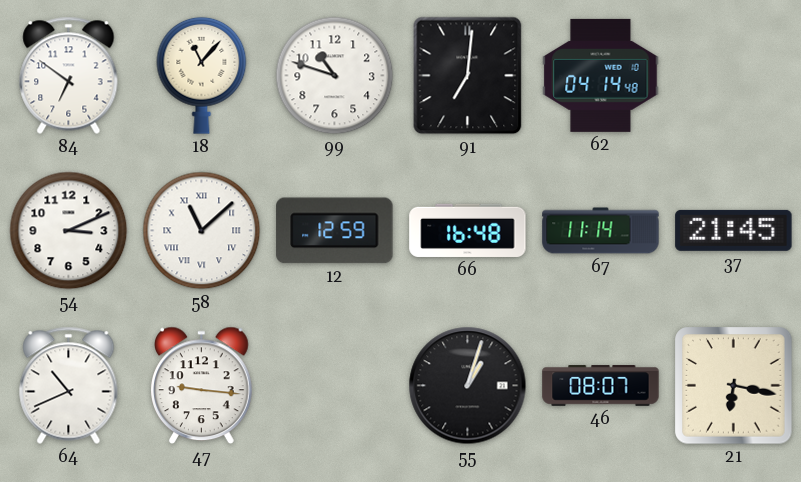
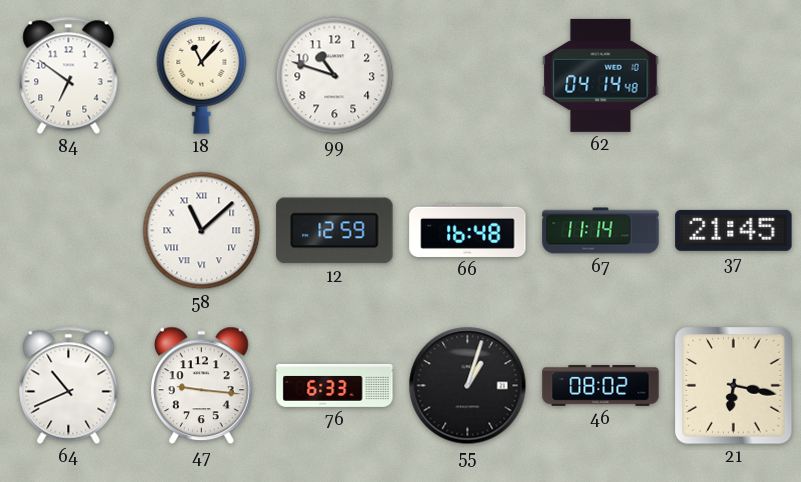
91: 7:01 -> none (468, 76)
54: 3:11 -> none (69, 231)
76: none -> 6:33 (335, 385)
46: 08:07 -> 08:02 (601, 386)
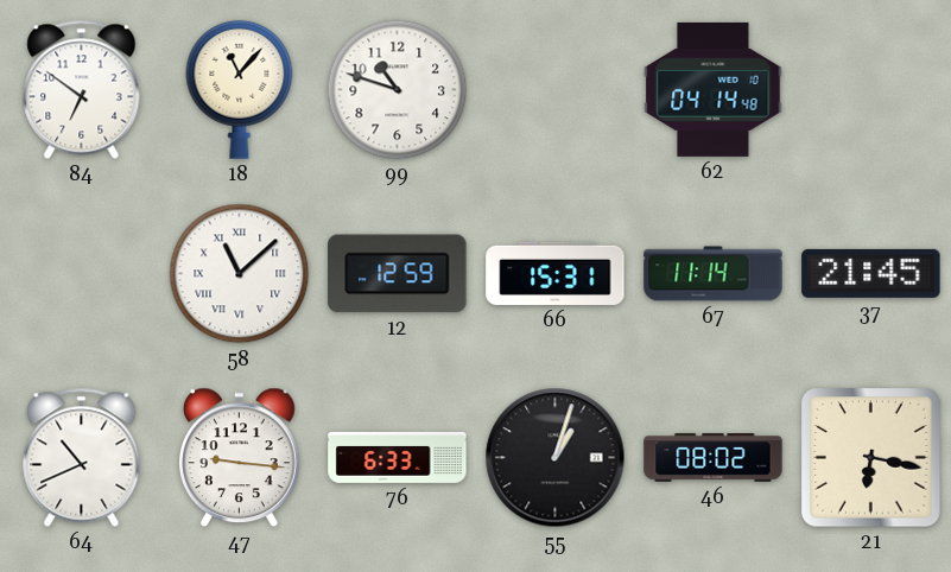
66: 16:48 -> 15:31 (556, 273)
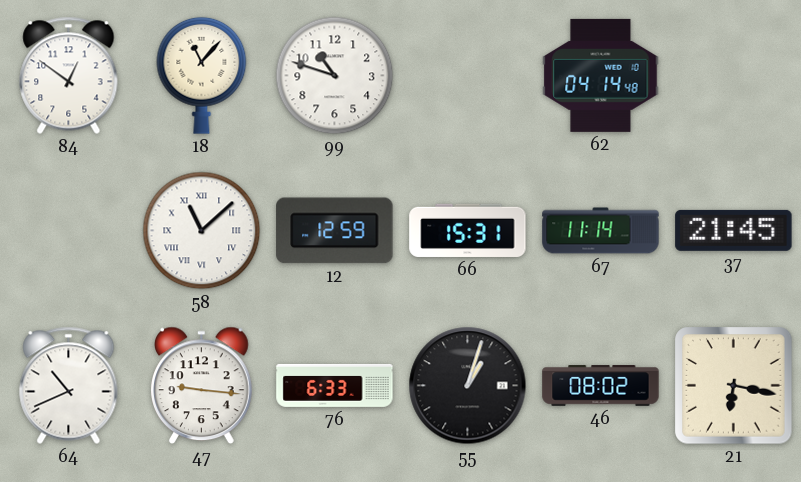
84: 6:51 -> 12:51 (69, 75)
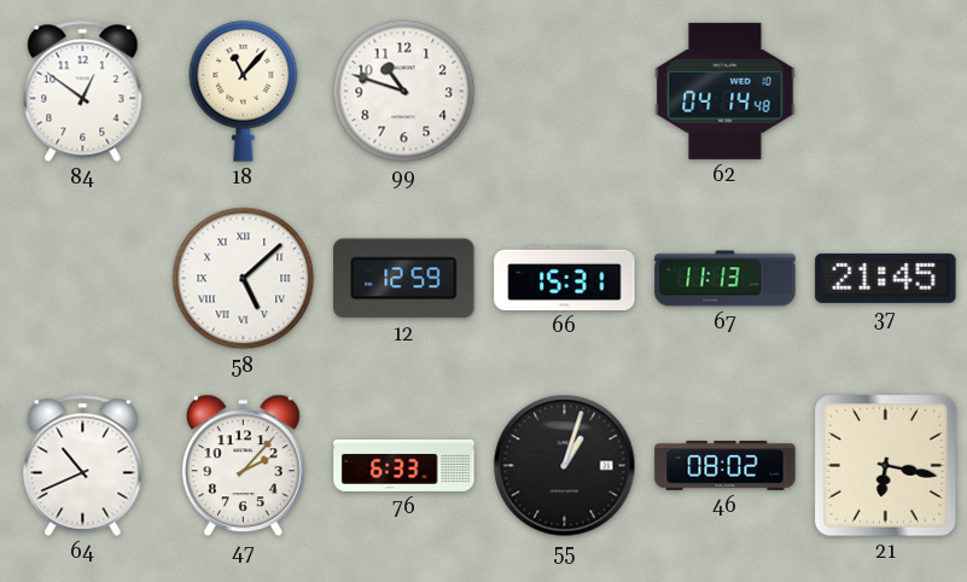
58: 11:08 -> 5:08 (244, 279)
67: 11:14 -> 11:13 (726, 279)
47: 9:16 -> 2:07 (244, 466)
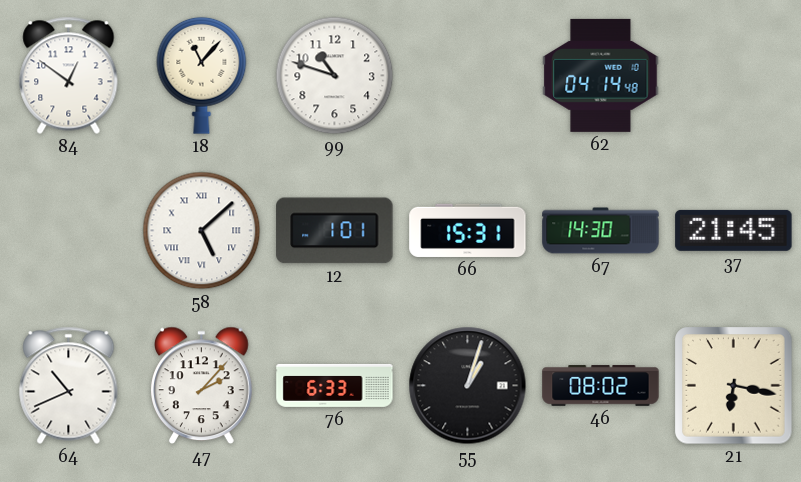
12: 12:59 -> 1:01 (335, 231)
67: 11:13 -> 14:30 (601, 231)
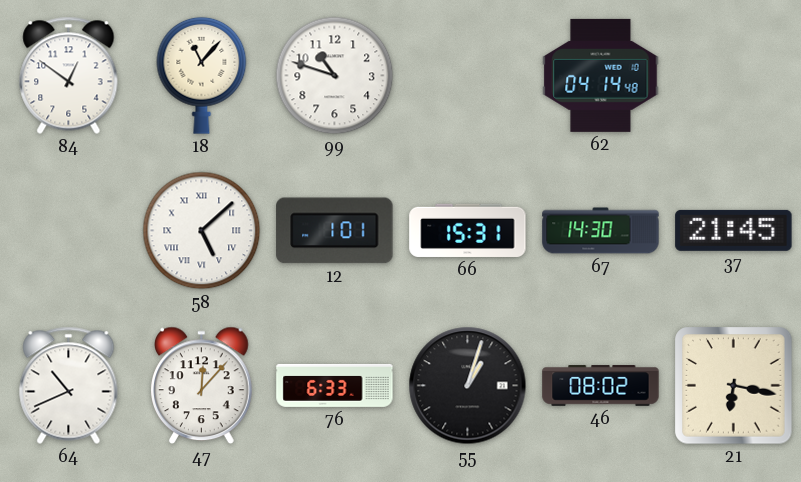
47: 2:07 -> 12:07 (202, 386)
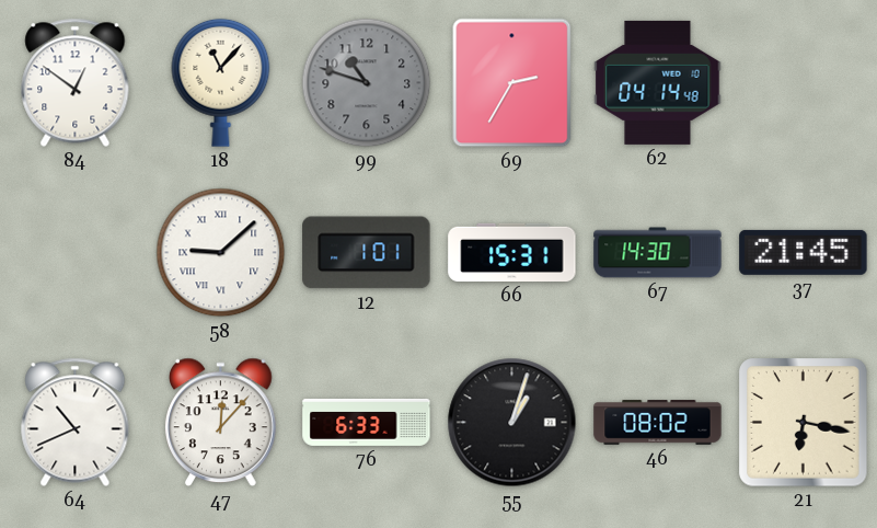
99 dial: white -> grey (367, 83)
69: none -> 2:35 (512, 83)
58: 5:08 -> 9:08 (221, 253)
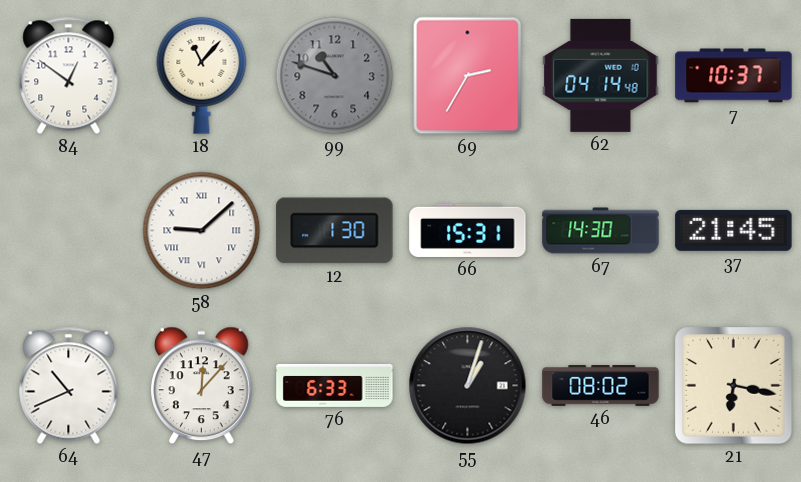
7: none -> 10:37 (734, 76)
12: 1:01 -> 1:30 (335, 231)
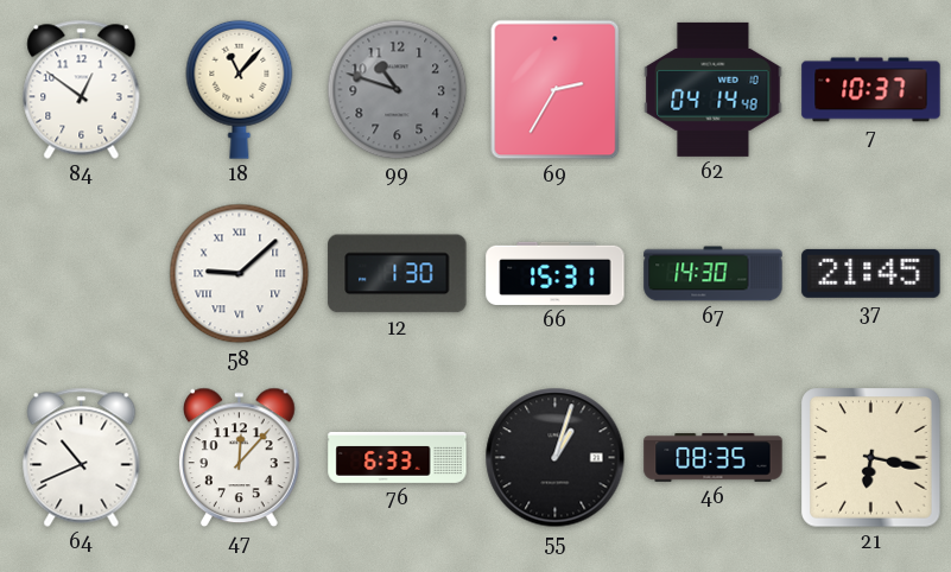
46: 08:02 -> 08:35 (714, 458)
